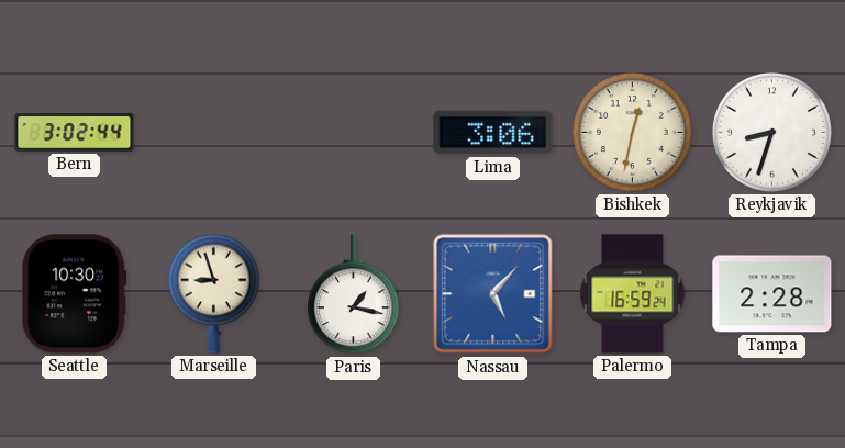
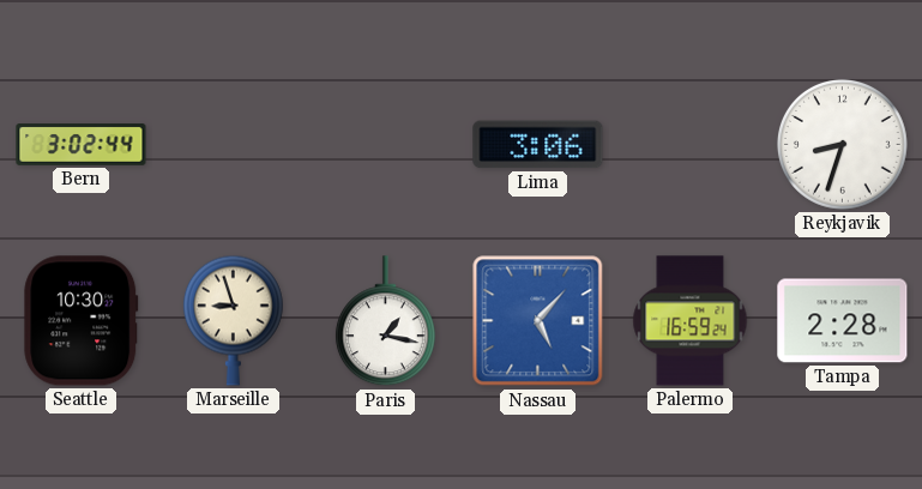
Bishkek: 12:32 -> none (632, 132)
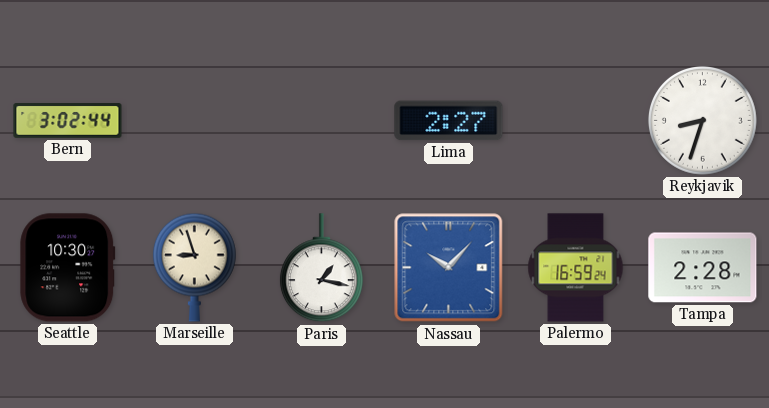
Lima: 3:06 -> 2:27 (449, 121)
Nassau: 5:07 -> 10:07 (449, 268)
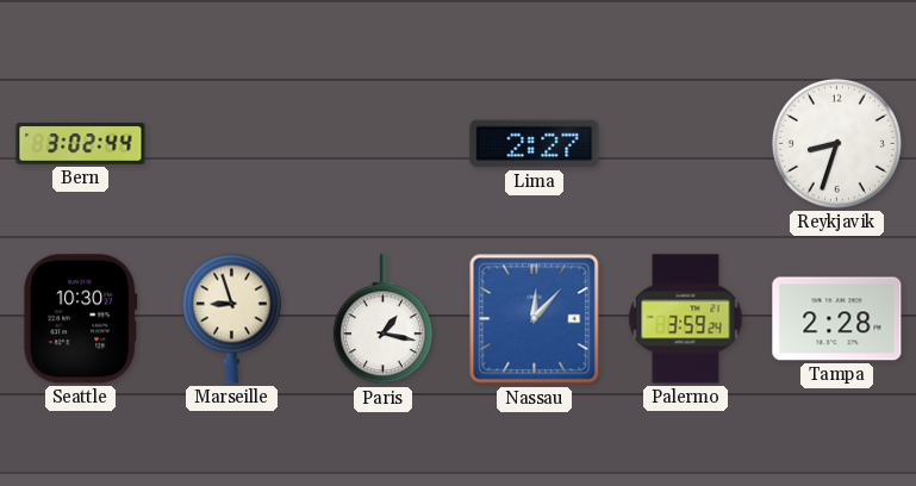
Nassau: 10:07 -> 12:07 (535, 319)
Palermo: 16:59 -> 3:59 (686, 319)
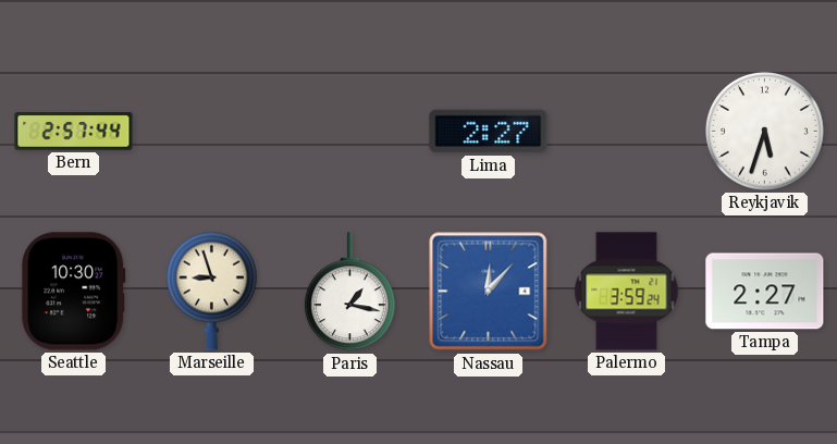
Bern: 3:02 -> 2:57 (74, 132)
Reykjavik: 8:33 -> 5:33 (764, 131)
Tampa: 2:28 -> 2:27 (765, 292)
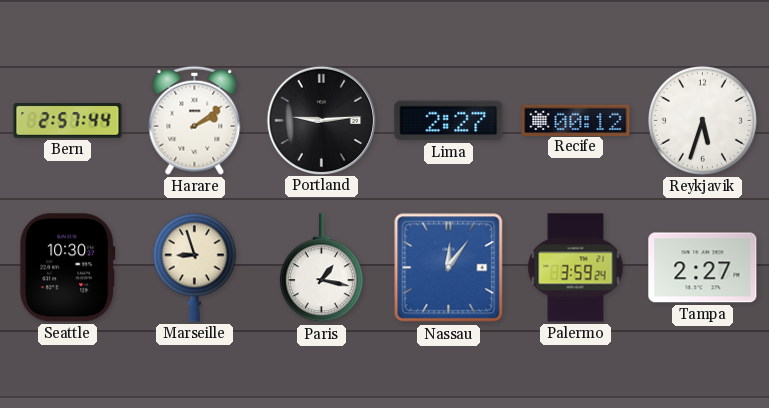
Harare: none -> 2:09 (195, 120)
Portland: none -> 9:14 (321, 120)
Recife: none -> 00:12 (576, 120)
Nassau: 12:07 -> 12:06 (449, 268)
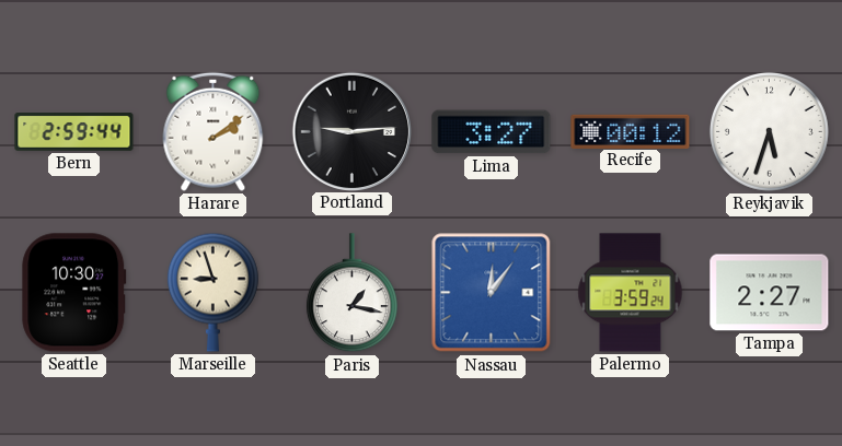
Bern: 2:57 -> 2:59 (74, 132)
Lima: 2:27 -> 3:27 (492, 132)
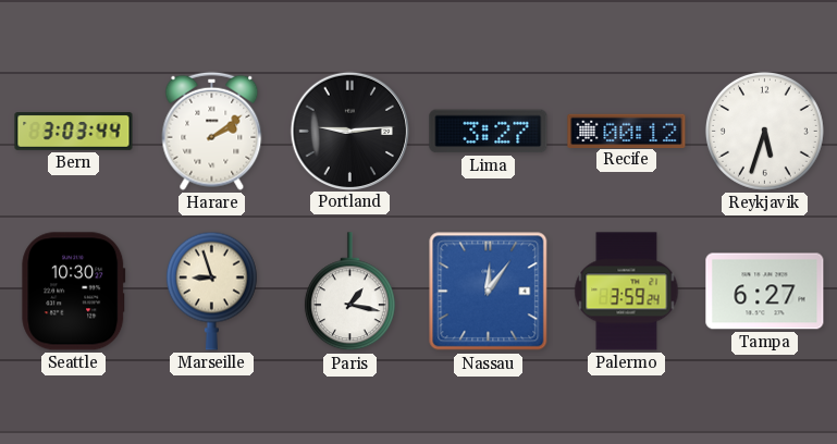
Bern: 2:59 -> 3:03 (74, 132)
Tampa: 2:27 -> 6:27 (765, 292)
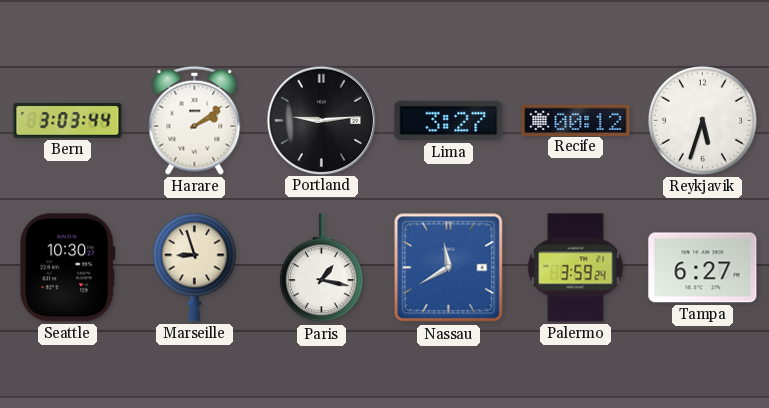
Nassau: 12:06 -> 11:40 (449, 268)
